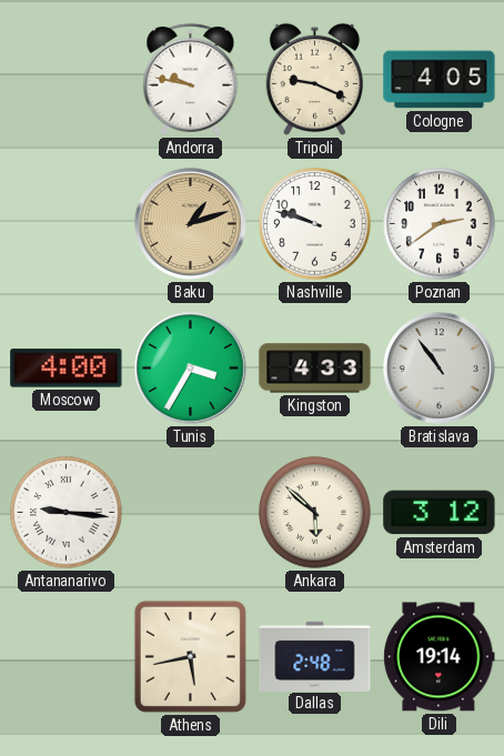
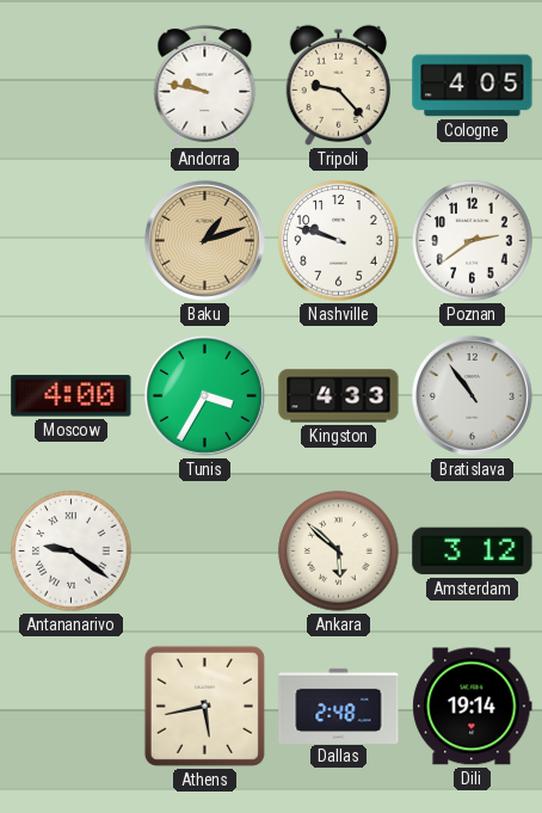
Tripoli: 9:19 -> 9:23 (338, 86)
Antananarivo: 9:16 -> 9:21 (72, 552)
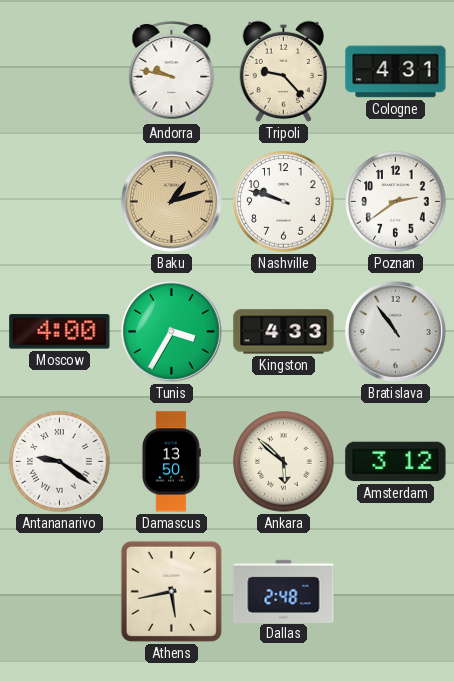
Cologne: 4:05 -> 4:31 (396, 72)
Damascus: none -> 13:50 (171, 462)
Dili: 19:14 -> none (473, 707)
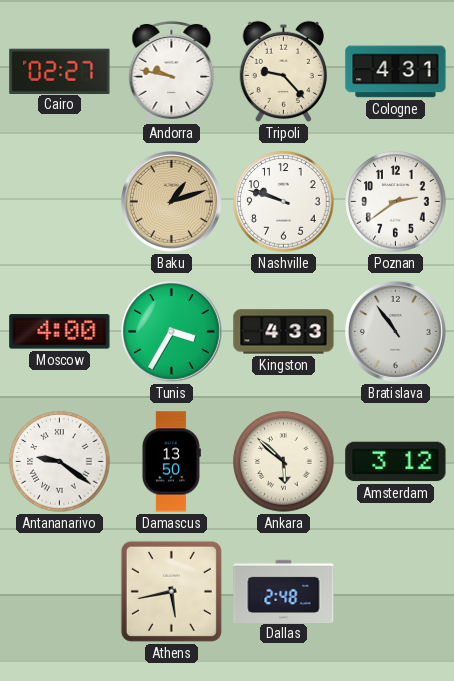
Cairo: none -> 02:27 (60, 71)
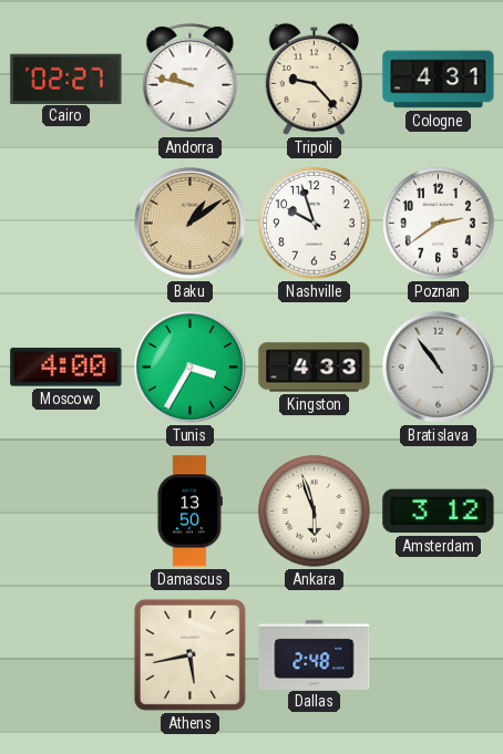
Baku: 1:12 -> 1:09 (189, 223)
Nashville: 9:48 -> 9:57 (315, 224)
Antananarivo: 9:21 -> none (60, 462)
Ankara: 5:52 -> 5:57 (315, 512)
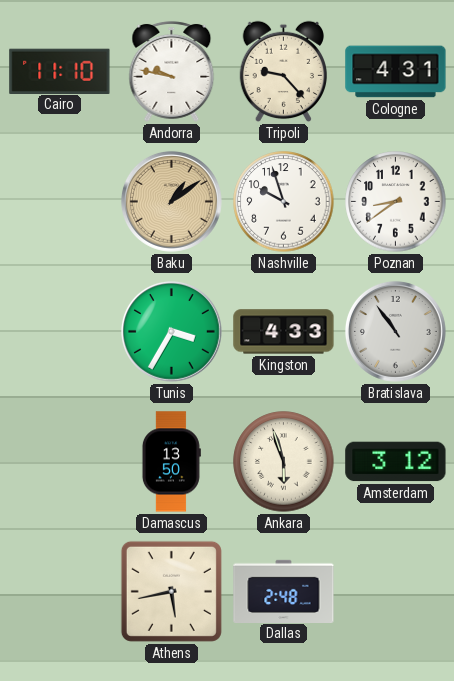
Cairo: 02:27 -> 11:10 (60, 71)
Poznan: 2:39 -> 8:39 (396, 202)
Moscow: 4:00 -> none (66, 368)
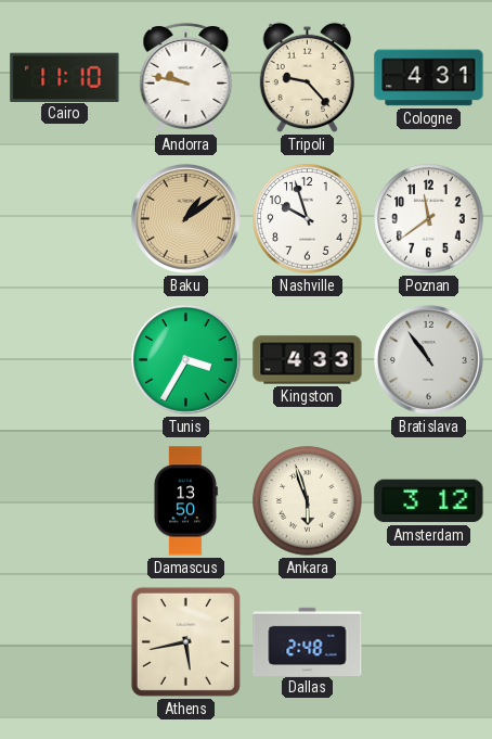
Poznan: 8:39 -> 11:39 (429, 219)
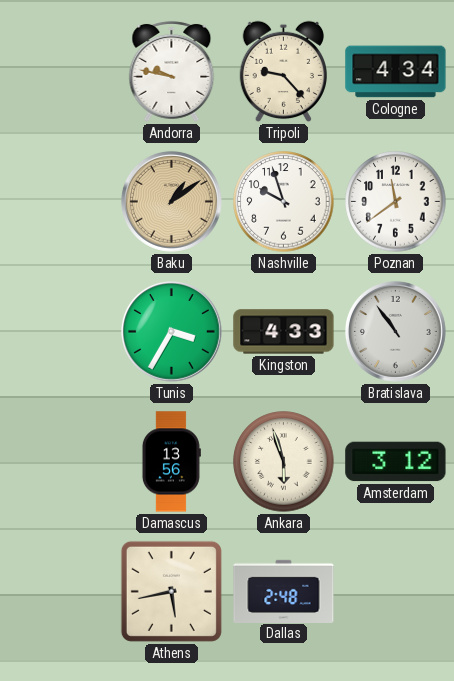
Cairo: 11:10 -> none (65, 77)
Cologne: 4:31 -> 4:34 (396, 72)
Damascus: 13:50 -> 13:56 (171, 462)
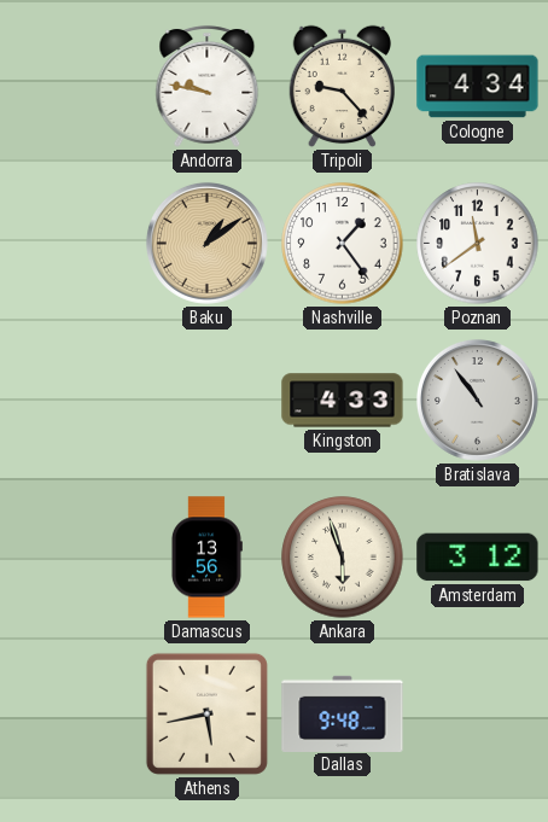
Nashville: 9:57 -> 1:24 (343, 244)
Tunis: 3:35 -> none (171, 331)
Dallas: 2:48 -> 9:48 (343, 713)
